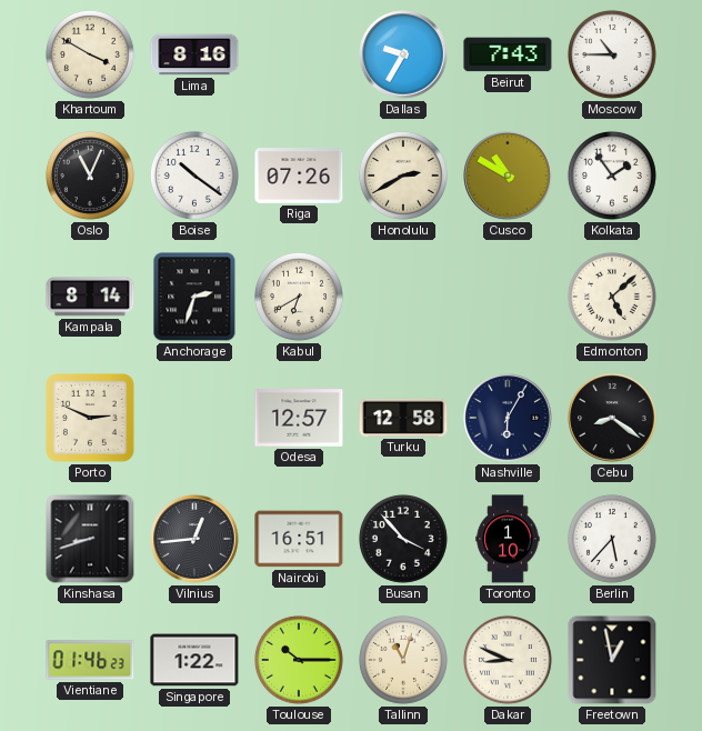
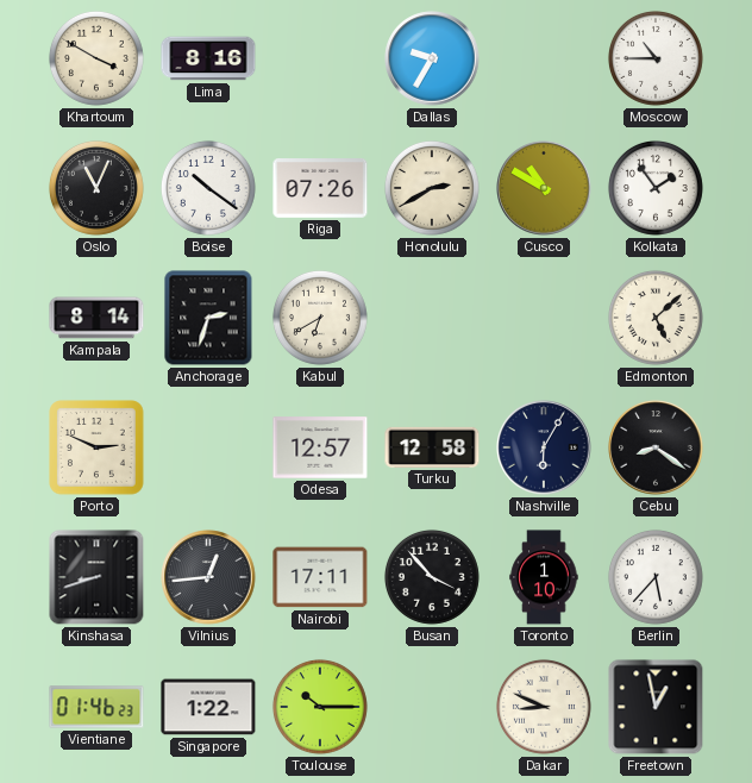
Beirut: 7:43 -> none (508, 54)
Nairobi: 16:51 -> 17:11 (320, 577)
Tallinn: 11:03 -> none (403, 660)
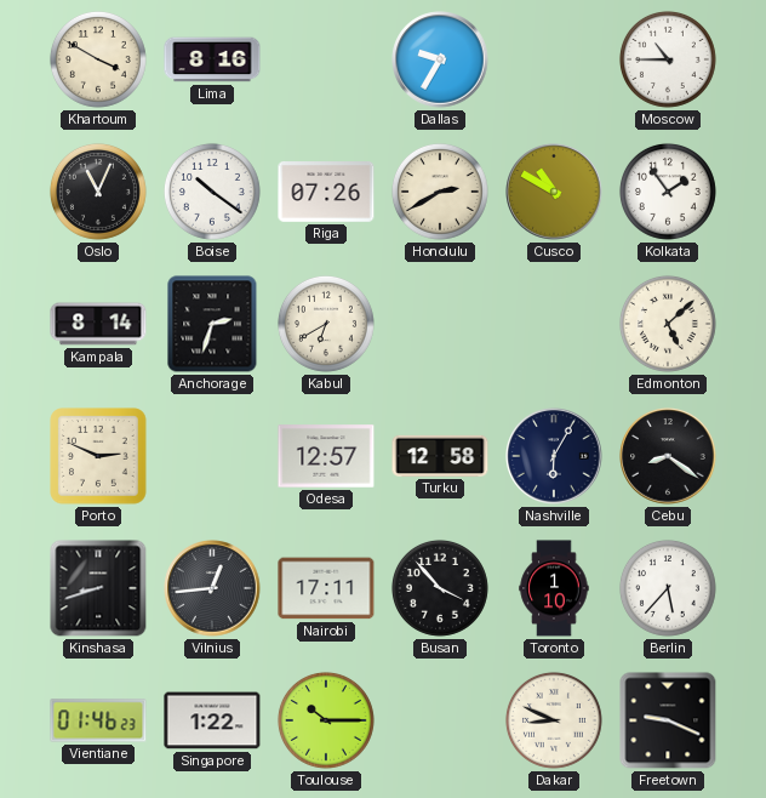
Freetown: 12:58 -> 9:19 (668, 720)
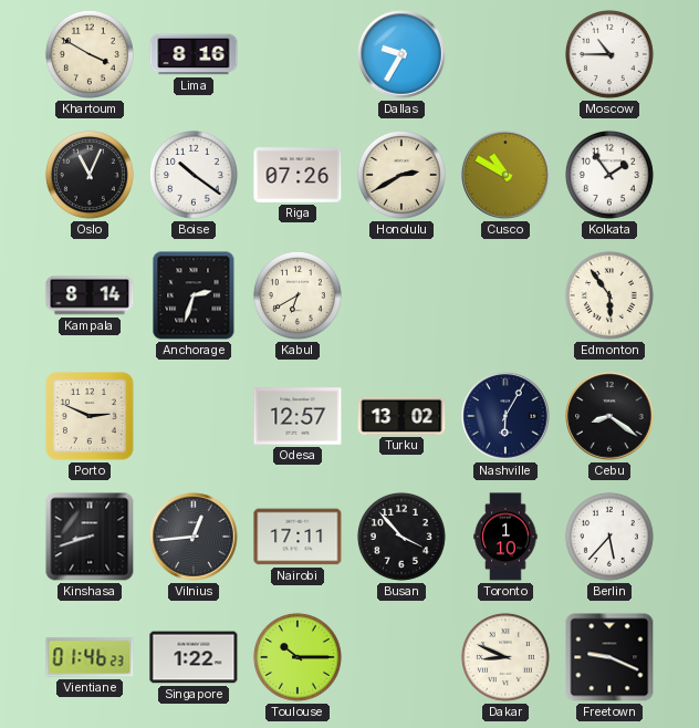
Edmonton: 5:08 -> 5:54 (609, 295)
Turku: 12:58 -> 13:02 (401, 416)
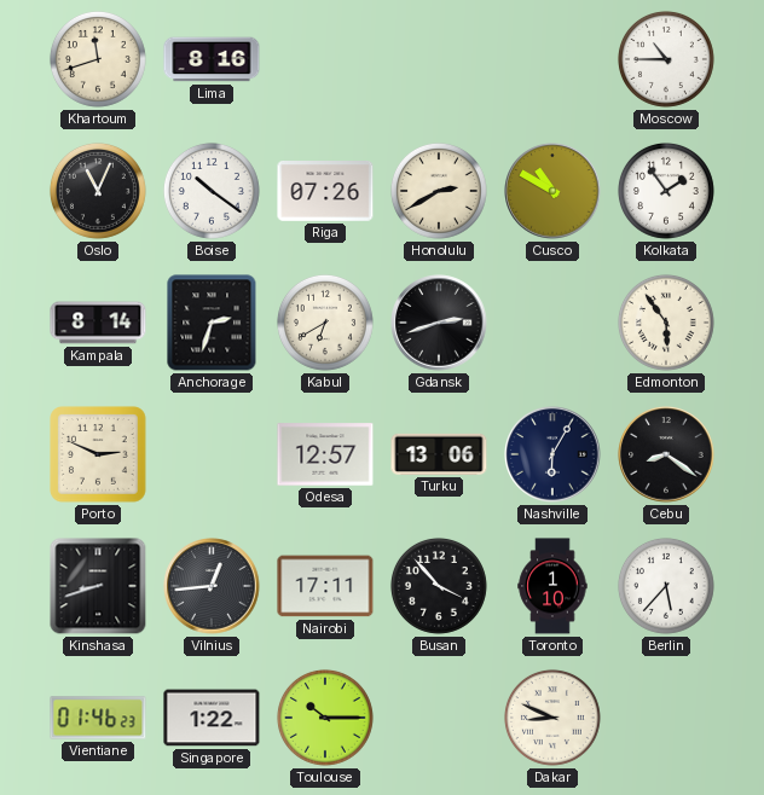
Khartoum: 3:50 -> 11:42 (98, 59)
Dallas: 9:35 -> none (401, 54)
Gdansk: none -> 2:42 (439, 323)
Turku: 13:02 -> 13:06 (439, 454)
Freetown: 9:19 -> none (609, 657)
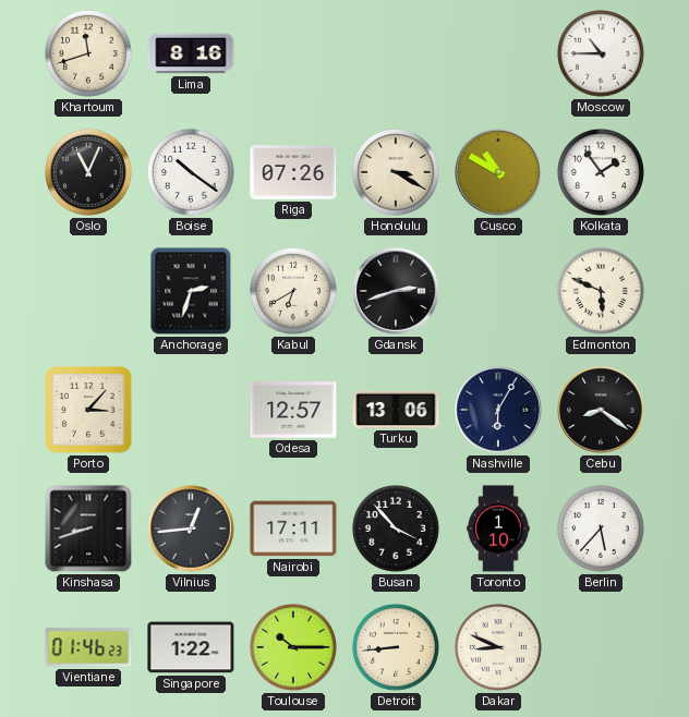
Honolulu: 2:40 -> 3:20 (396, 172)
Kampala: 8:14 -> none (98, 323)
Edmonton: 5:54 -> 5:49 (601, 291)
Porto: 2:49 -> 3:07 (88, 410)
Detroit: none -> 8:44 (396, 647)
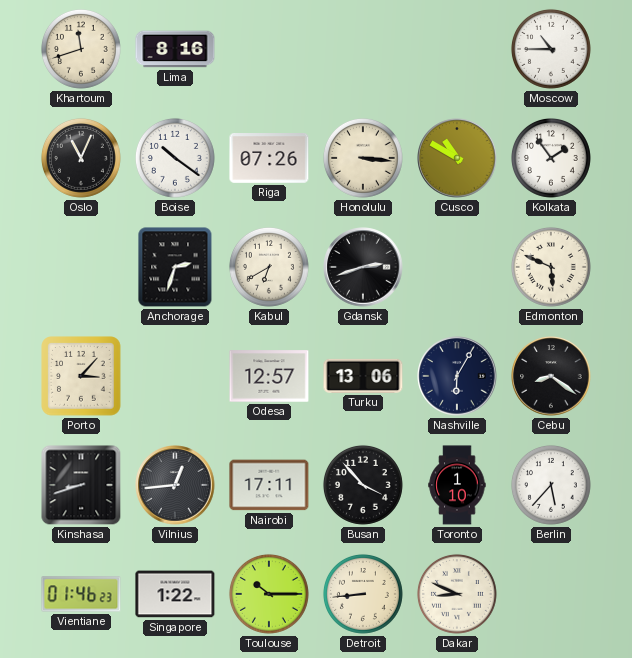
Honolulu: 3:20 -> 3:16 (363, 158)
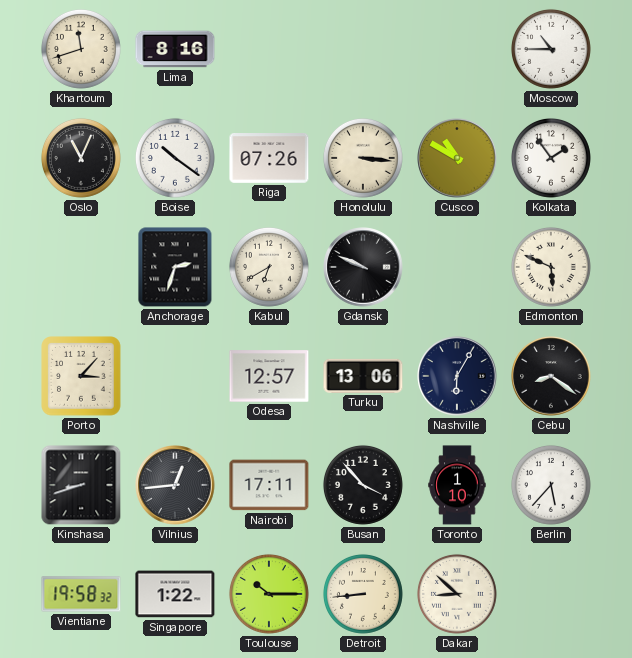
Gdansk: 2:42 -> 9:49 (363, 267)
Vientiane: 01:46 -> 19:58 (81, 594)
Dakar: 8:49 -> 8:52 (457, 594)
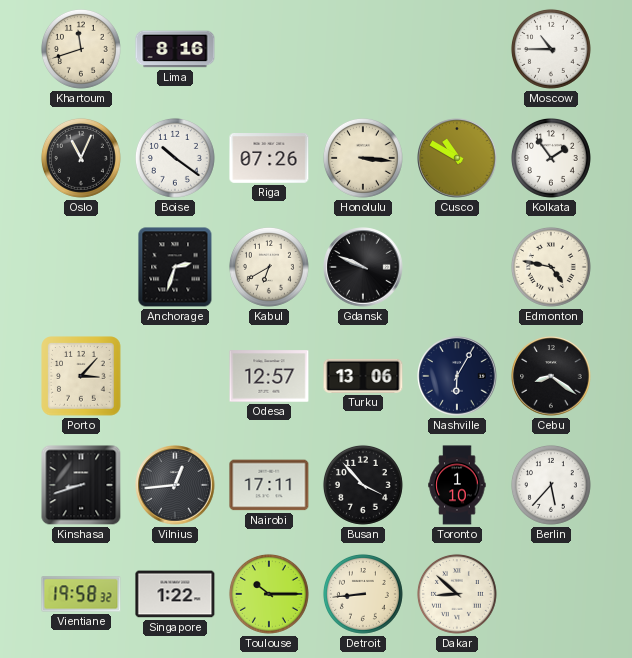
Edmonton: 5:49 -> 4:47 (551, 267)
